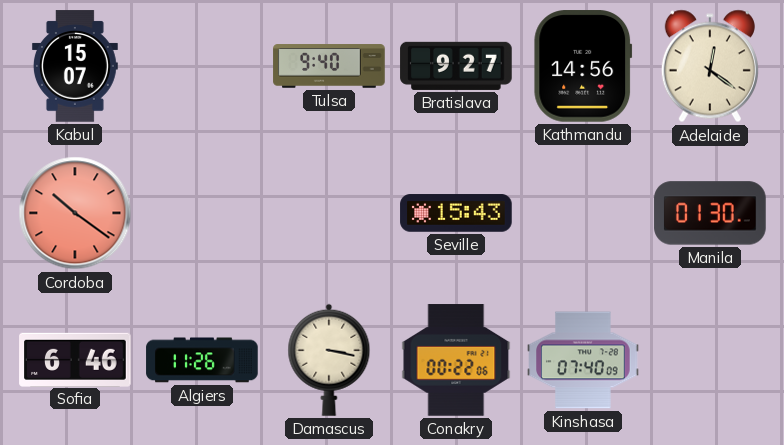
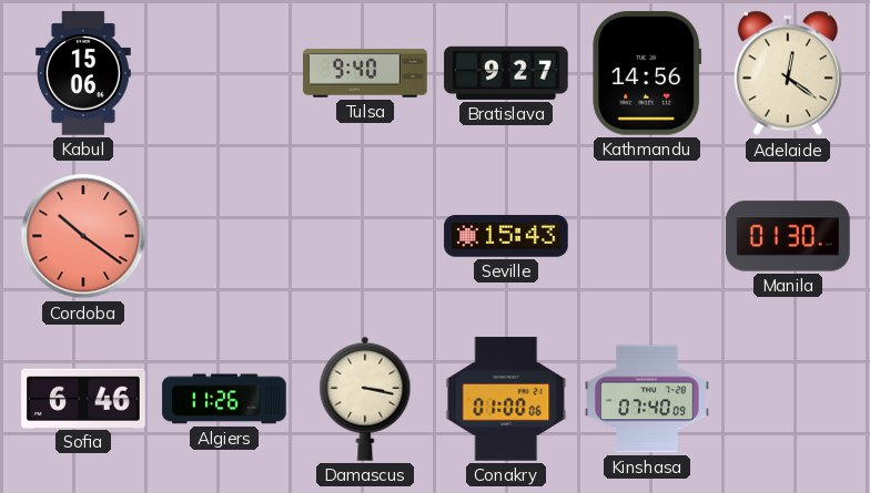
Kabul: 15:07 -> 15:06 (83, 73)
Conakry: 00:22 -> 01:00 (506, 399)
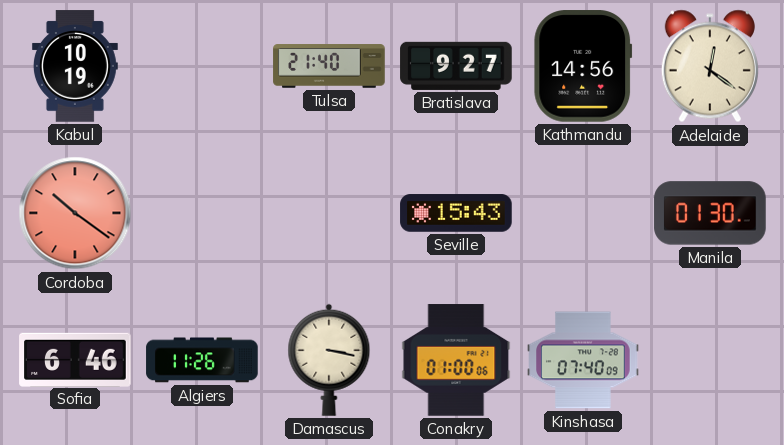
Kabul: 15:06 -> 10:19 (75, 66)
Tulsa: 9:40 -> 21:40 (329, 66)
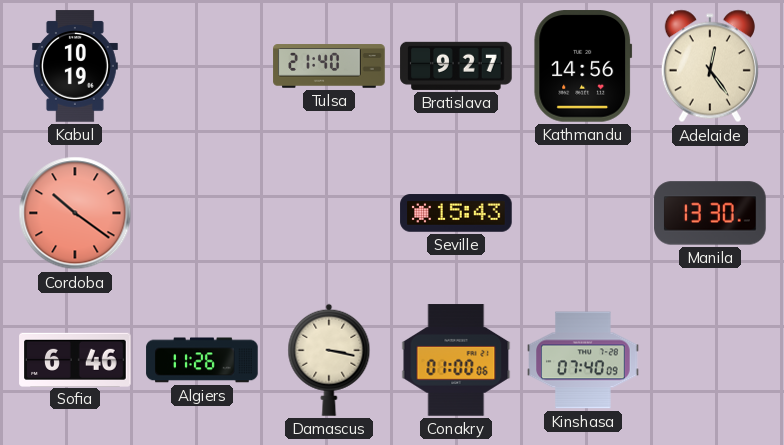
Adelaide: 12:21 -> 12:24 (710, 66)
Manila: 01:30 -> 13:30 (710, 213)
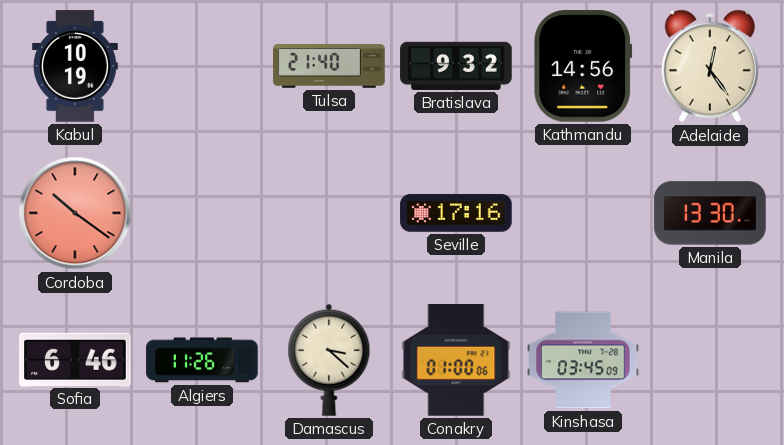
Bratislava: 9:27 -> 9:32 (456, 66)
Seville: 15:43 -> 17:16 (456, 213)
Damascus: 3:17 -> 3:22 (329, 360)
Kinshasa: 07:40 -> 03:45 (583, 360)
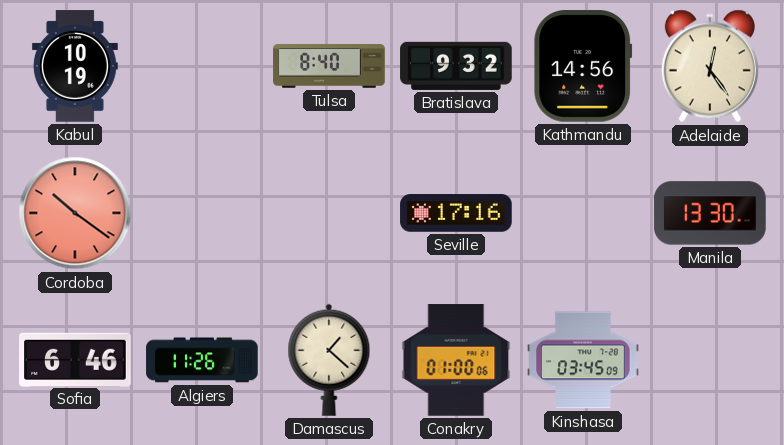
Tulsa: 21:40 -> 8:40 (329, 66)
Damascus: 3:22 -> 1:22 (329, 360)
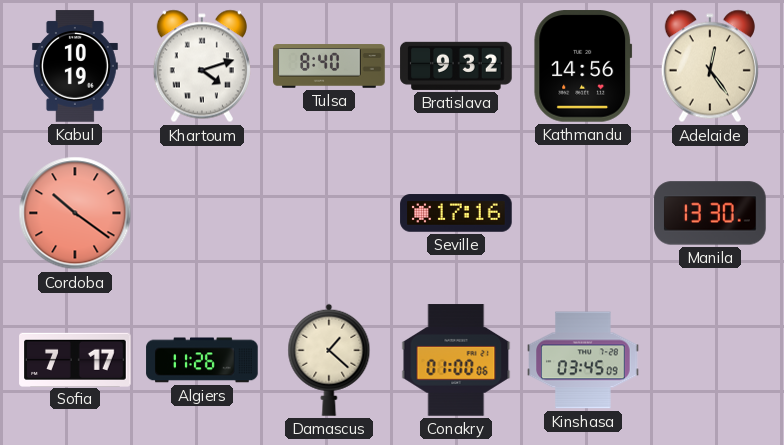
Khartoum: none -> 4:12 (202, 66)
Sofia: 6:46 -> 7:17 (75, 359)
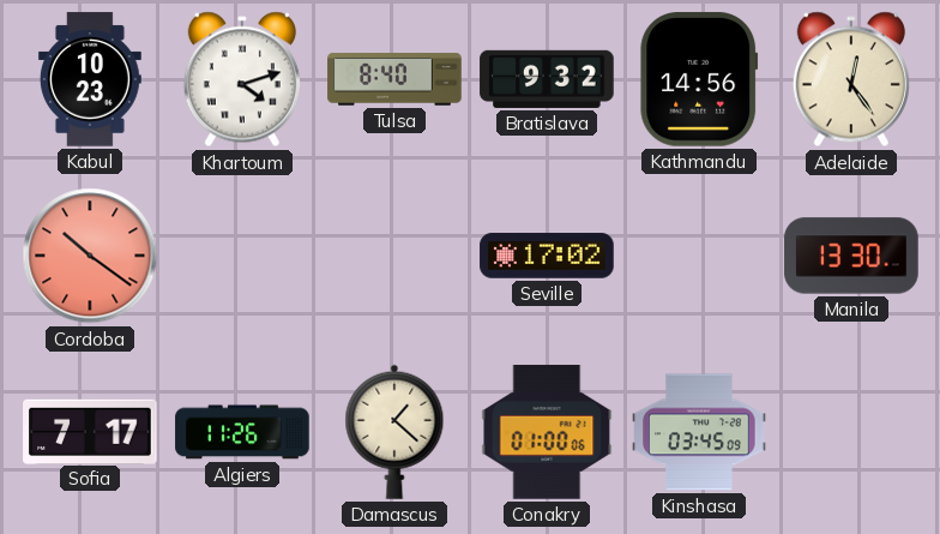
Kabul: 10:19 -> 10:23 (90, 79)
Seville: 17:16 -> 17:02 (547, 256)
